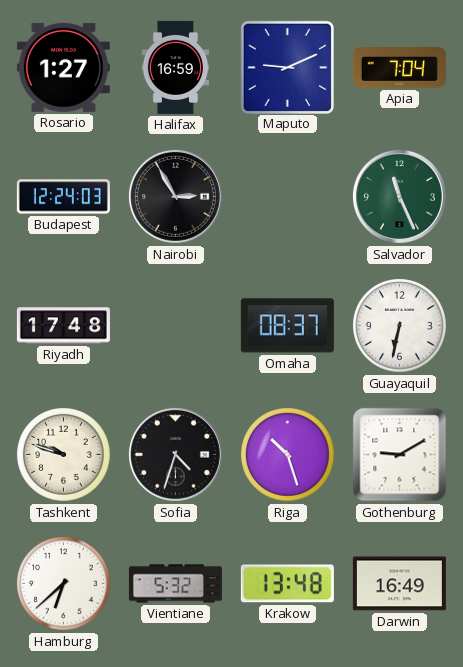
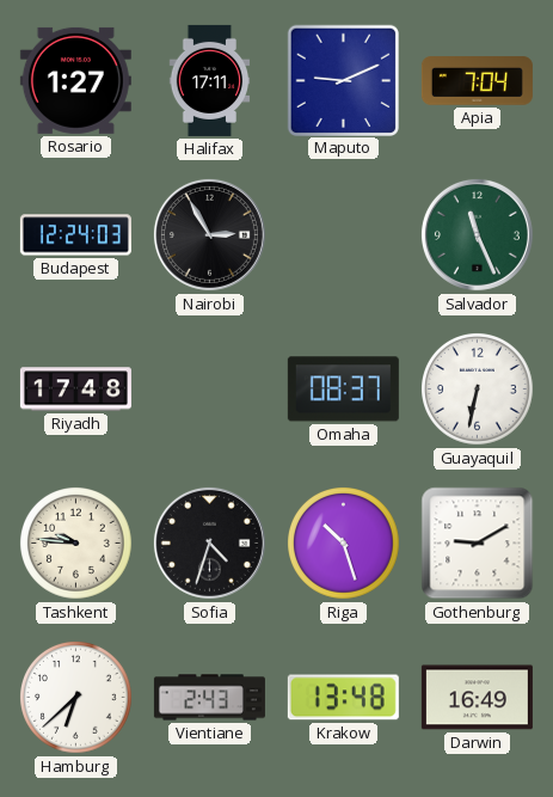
Halifax: 16:59 -> 17:11 (210, 80)
Tashkent: 9:48 -> 9:46 (76, 544)
Vientiane: 5:32 -> 2:43 (209, 698)
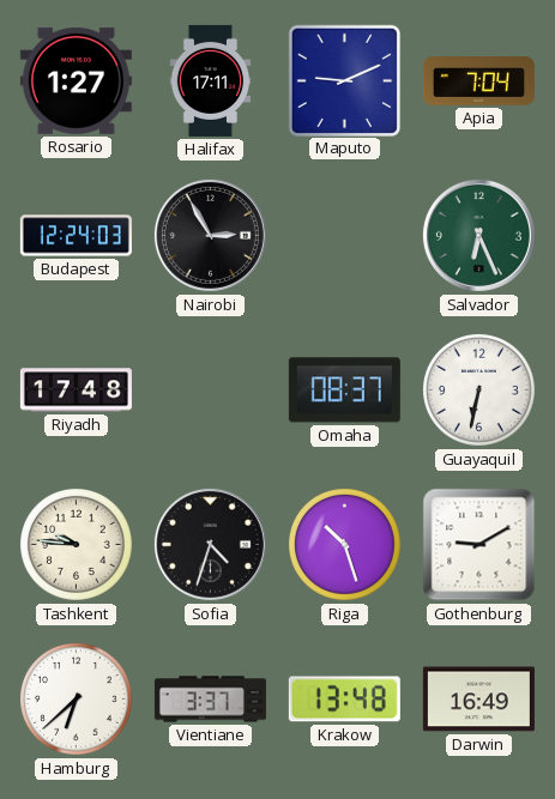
Salvador: 11:26 -> 6:26 (478, 235)
Vientiane: 2:43 -> 3:37 (210, 700)
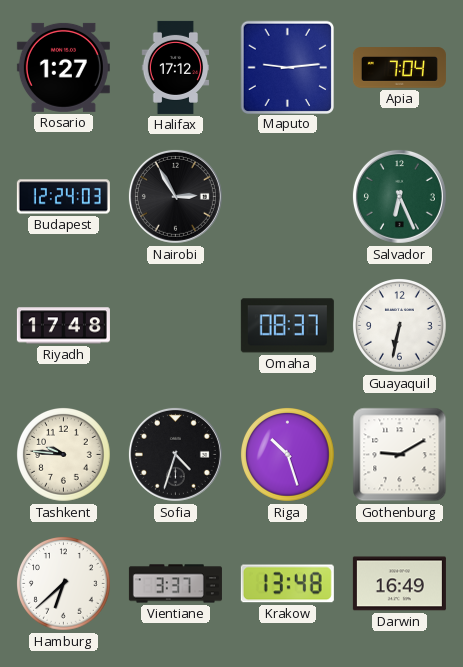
Halifax: 17:11 -> 17:12 (176, 67)
Maputo: 9:11 -> 9:14 (287, 67)
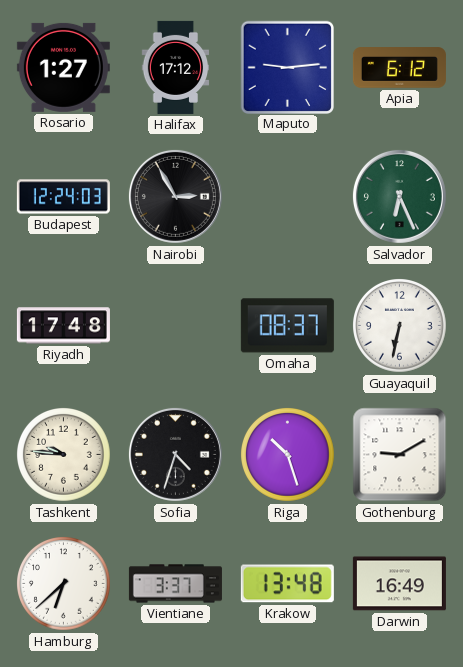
Apia: 7:04 -> 6:12 (399, 68)
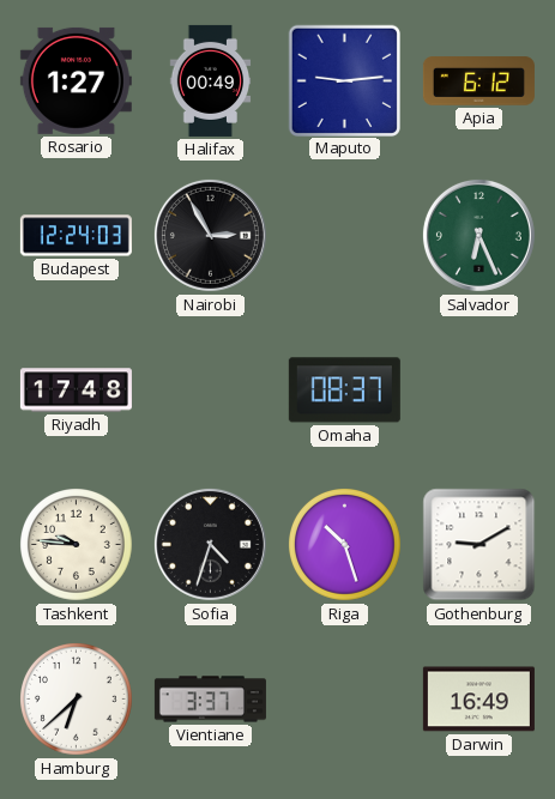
Halifax: 17:12 -> 00:49 (211, 80)
Guayaquil: 6:32 -> none (400, 326)
Krakow: 13:48 -> none (287, 584)
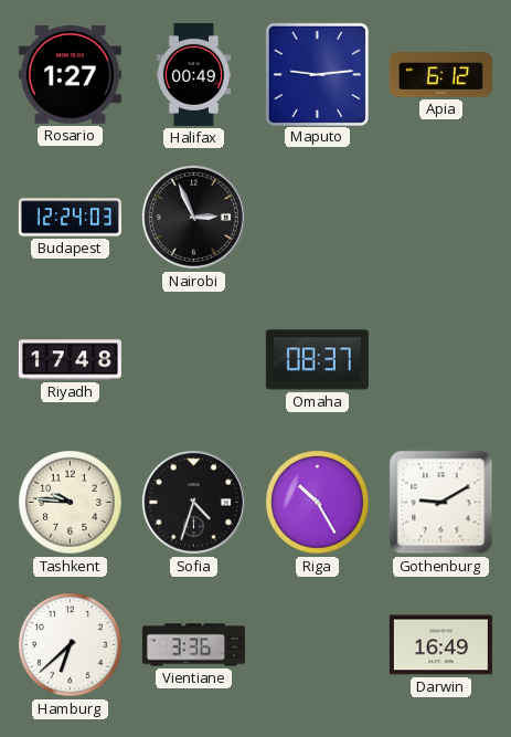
Nairobi: 2:55 -> 2:56 (193, 217)
Salvador: 6:26 -> none (478, 235)
Riga: 10:27 -> 10:25 (318, 503)
Vientiane: 3:37 -> 3:36 (193, 645)
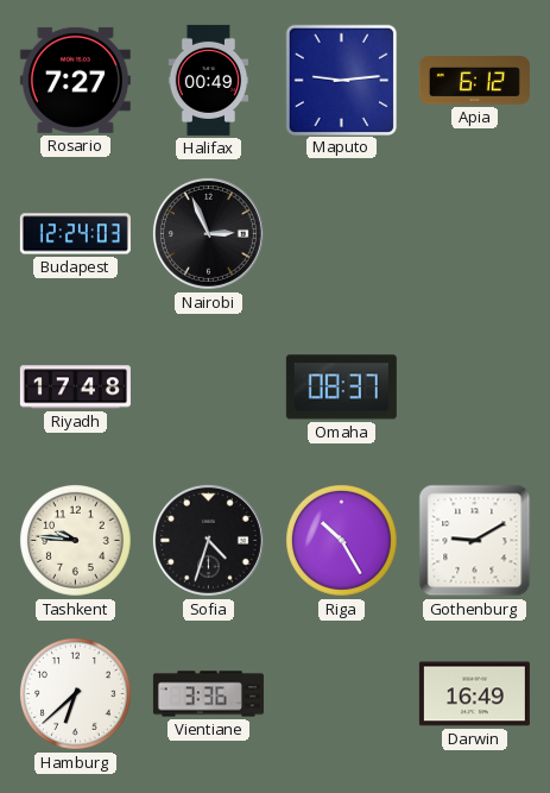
Rosario: 1:27 -> 7:27 (75, 80)
